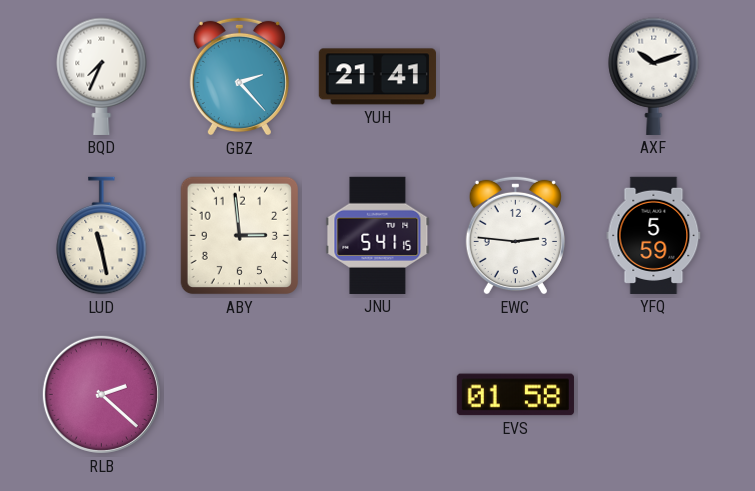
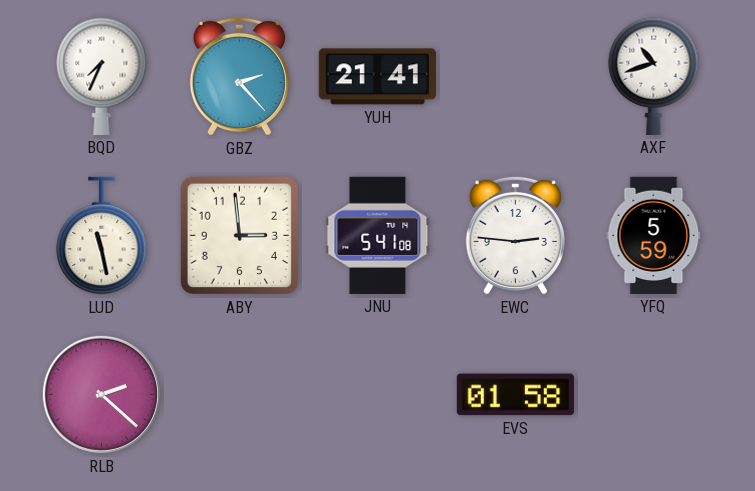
AXF: 10:12 -> 10:42 (654, 76)
JNU: 5:41:15 -> 5:41:08 (378, 235)
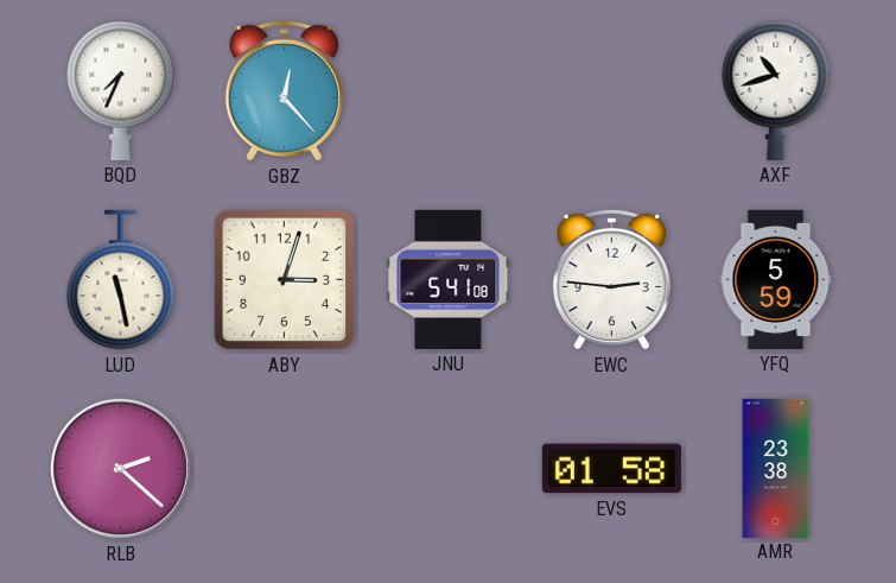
GBZ: 2:23 -> 12:23 (284, 90)
YUH: 21:41 -> none (377, 77)
ABY: 2:59 -> 3:03 (285, 280)
AMR: none -> 23:38 (776, 468)
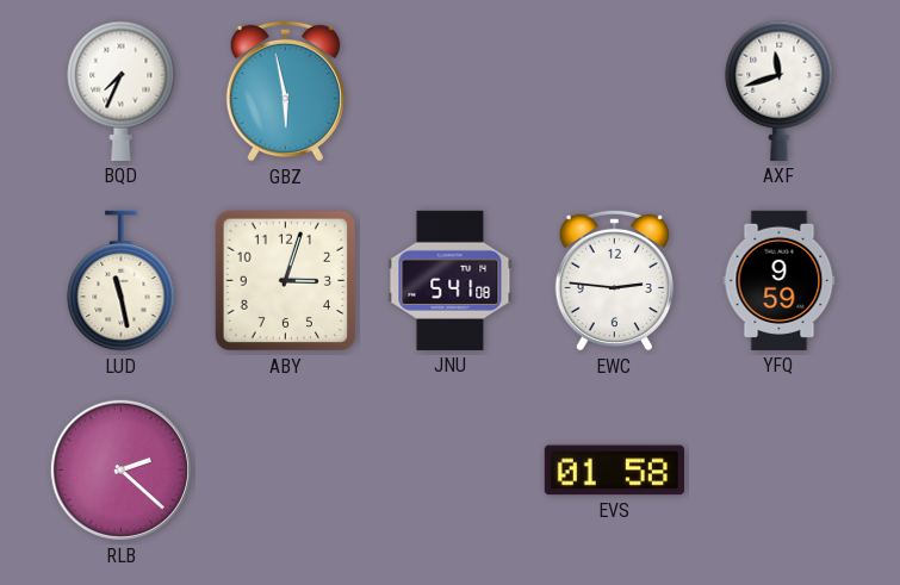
GBZ: 12:23 -> 5:58 (285, 91)
AXF: 10:42 -> 11:42 (780, 91)
YFQ: 5:59 -> 9:59 (780, 280)
AMR: 23:38 -> none (776, 468)
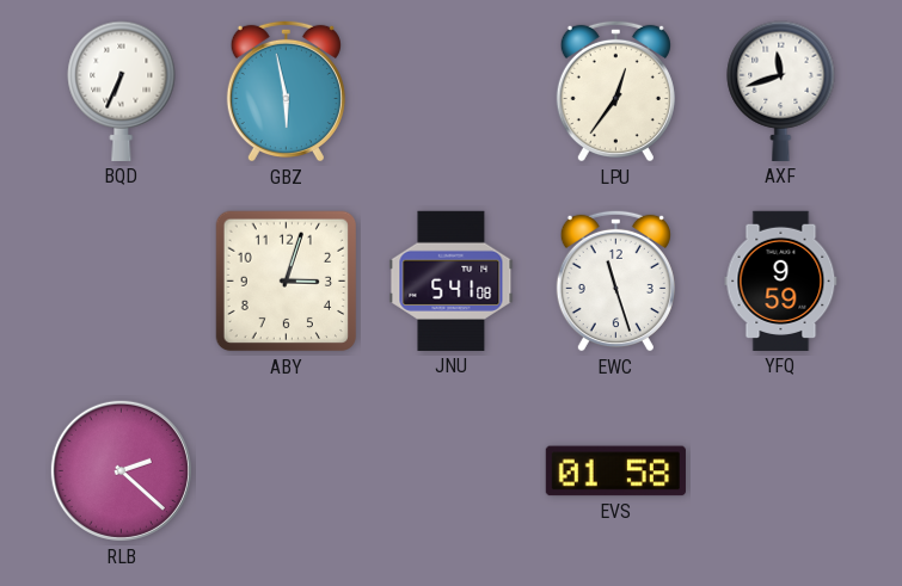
BQD: 7:34 -> 6:34 (122, 91)
LPU: none -> 12:36 (615, 91)
LUD: 11:28 -> none (122, 281)
EWC: 2:46 -> 11:27 (615, 280)
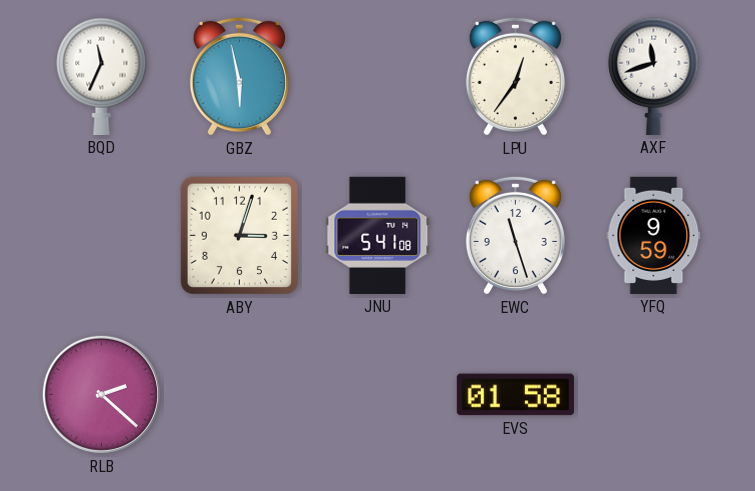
BQD: 6:34 -> 11:34 (102, 76)
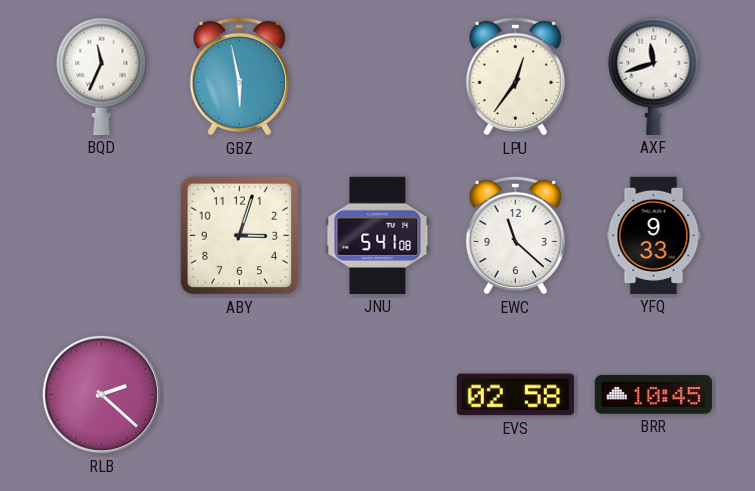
EWC: 11:27 -> 11:22 (515, 235)
YFQ: 9:59 -> 9:33 (654, 235)
EVS: 01:58 -> 02:58 (515, 395)
BRR: none -> 10:45 (653, 395)
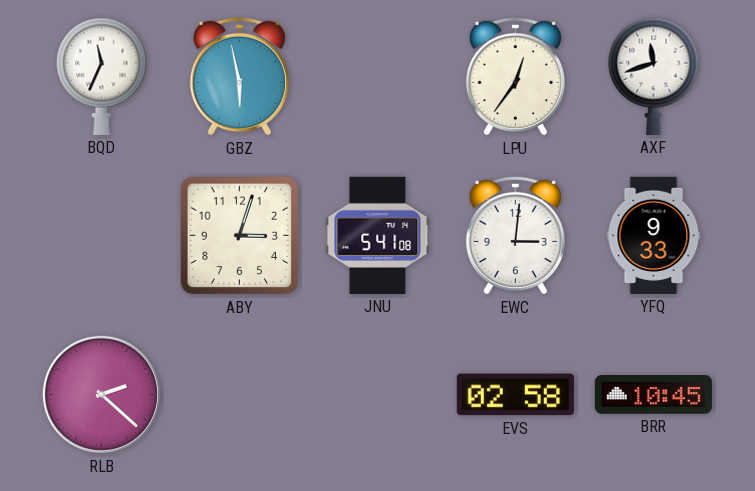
EWC: 11:22 -> 3:01 (515, 235)
